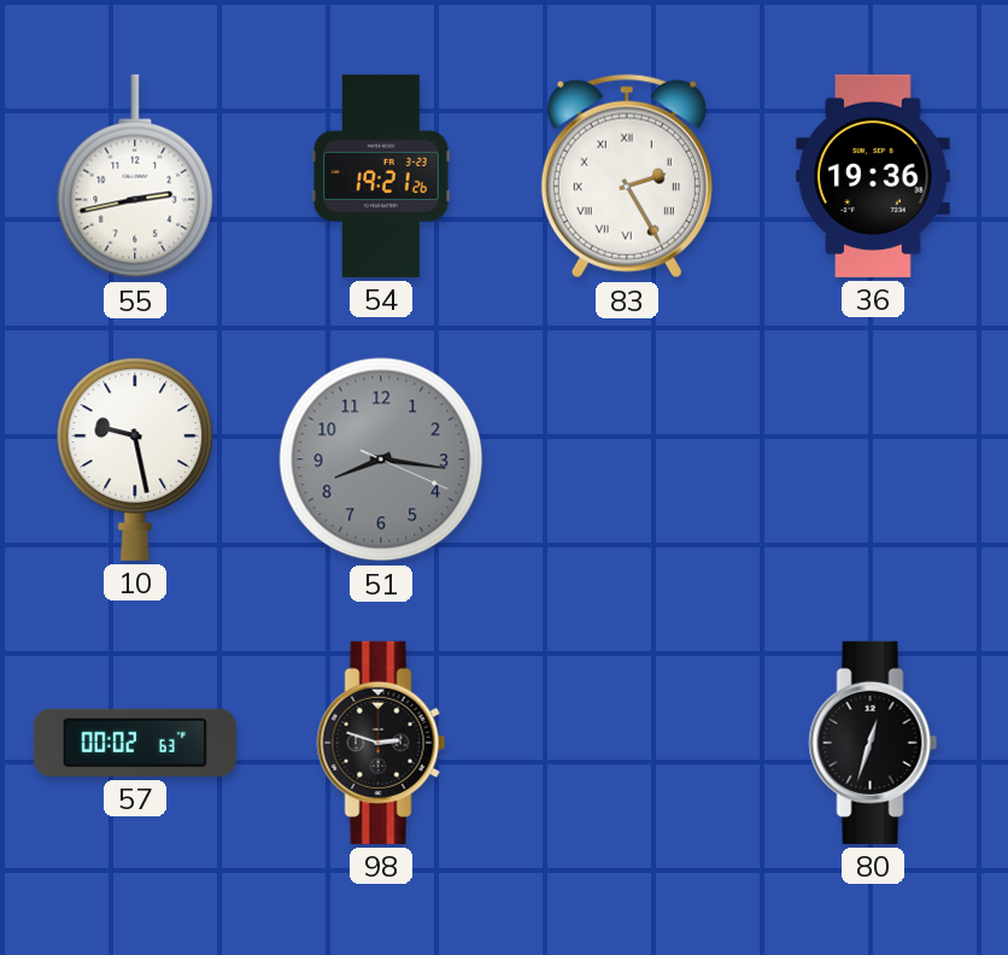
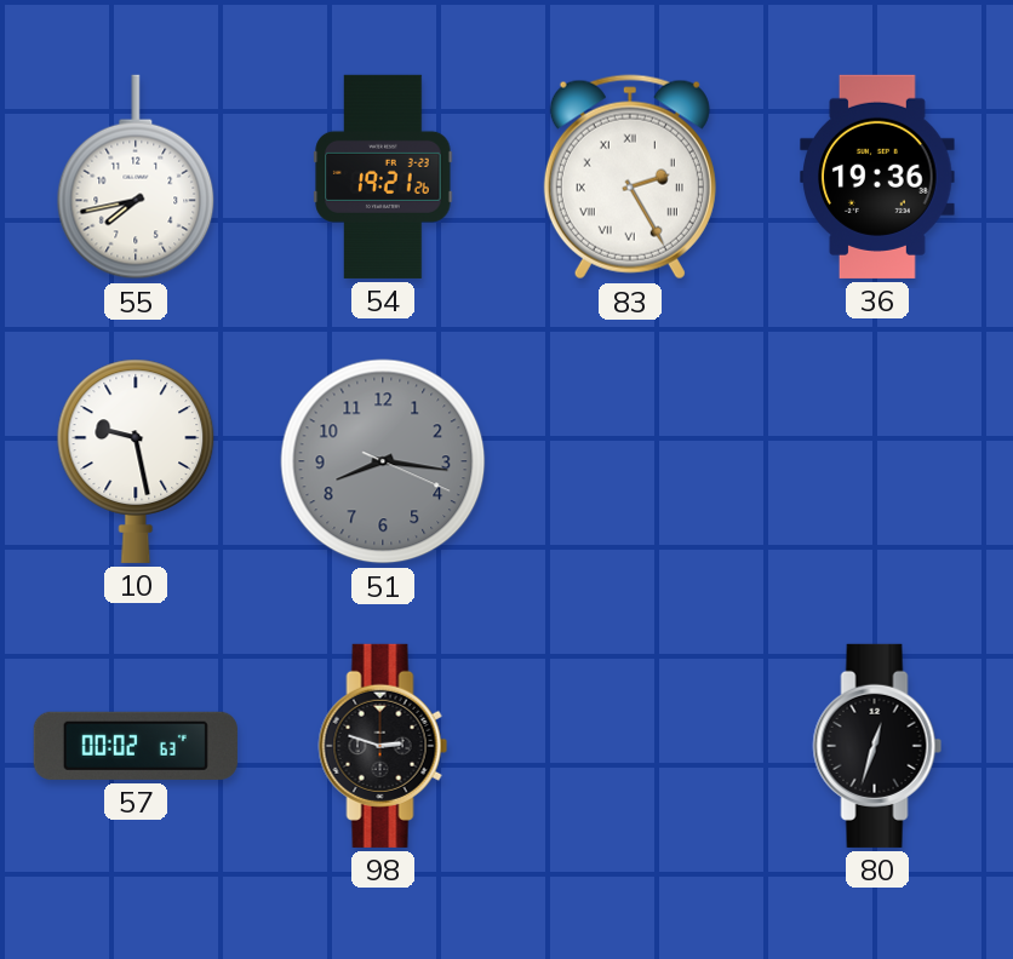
55: 2:43 -> 7:43 (136, 177)
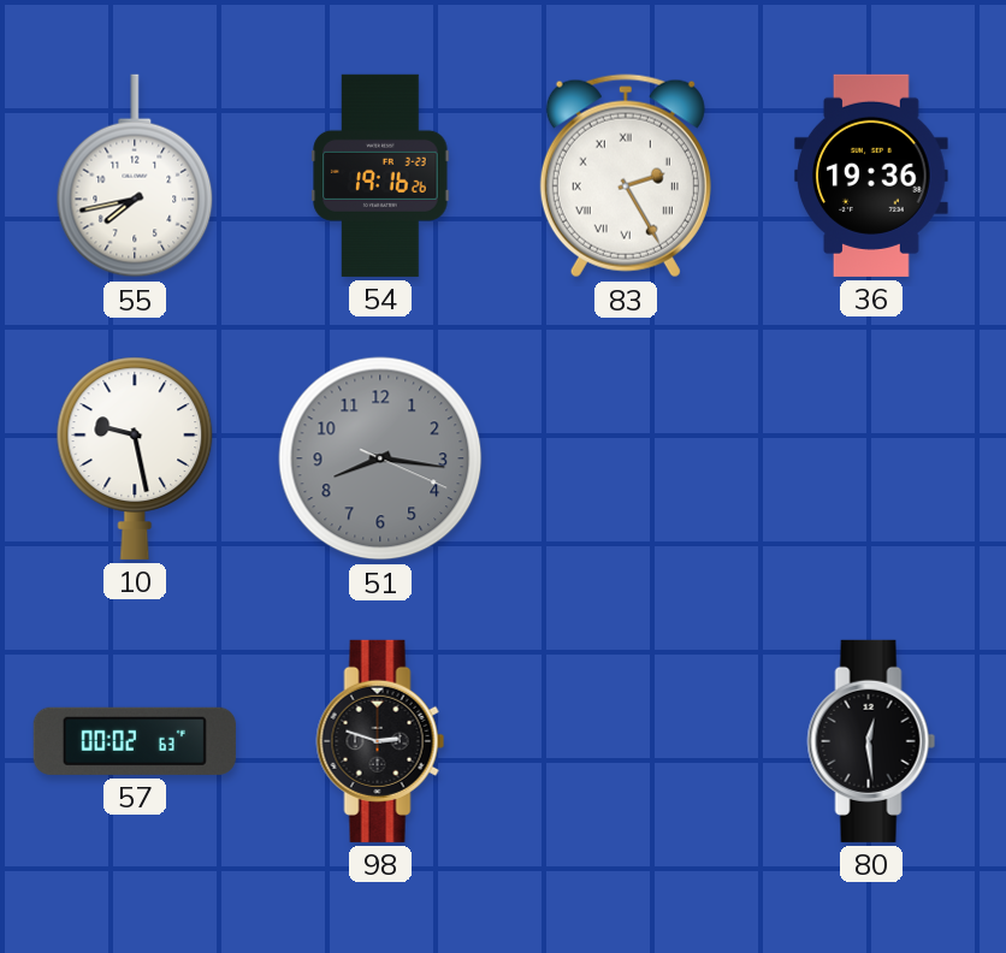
54: 19:21 -> 19:16 (380, 176)
80: 12:33 -> 12:29 (871, 741)
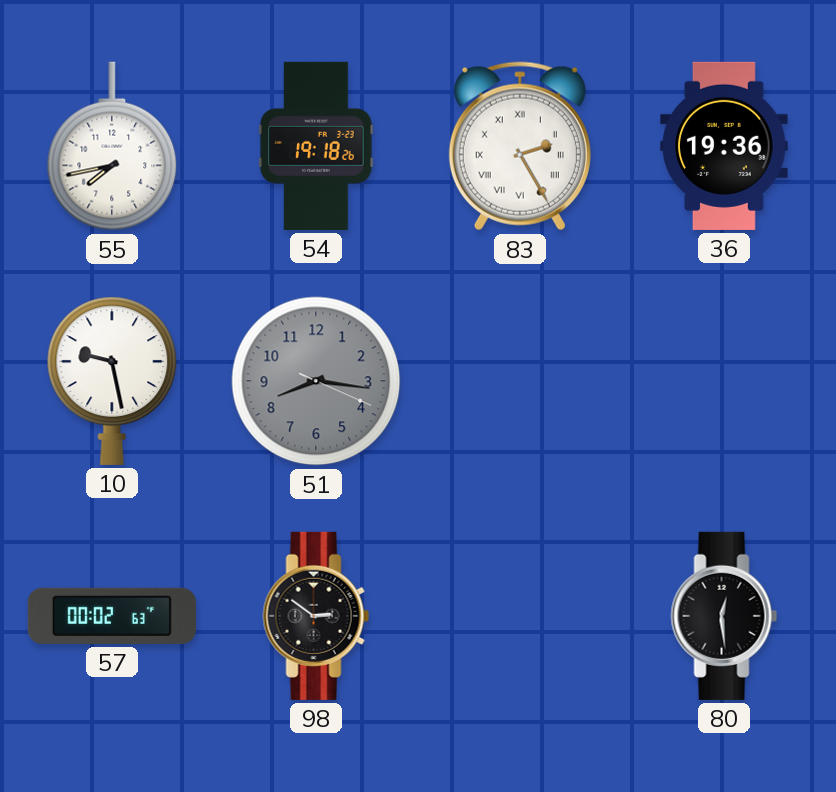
54: 19:16 -> 19:18 (316, 146)
98: 2:48 -> 2:51 (316, 616)
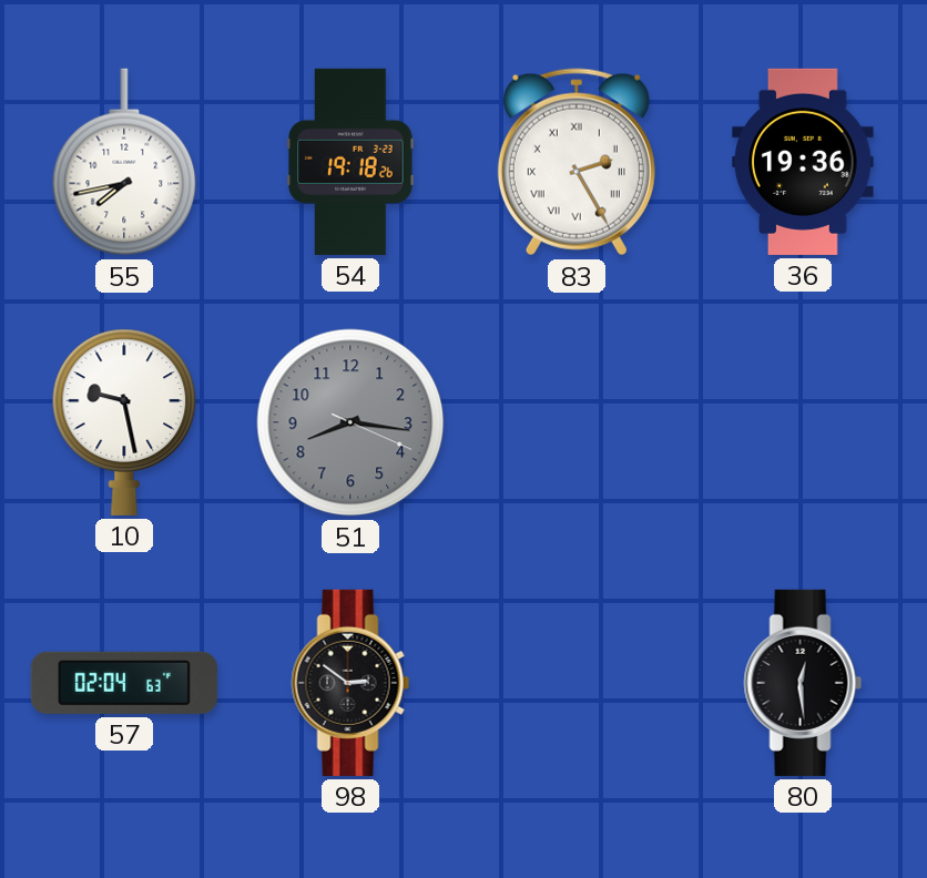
57: 00:02 -> 02:04 (124, 683)
